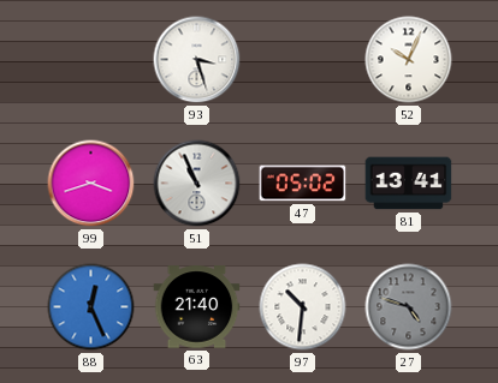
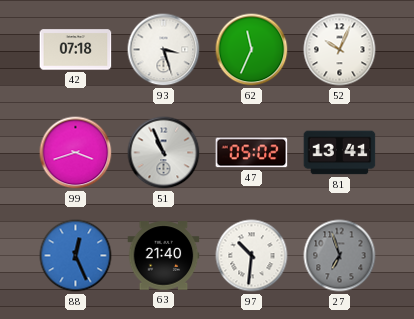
42: none -> 07:18 (76, 50)
62: none -> 11:34 (252, 50)
27: 4:48 -> 6:57 (340, 256)
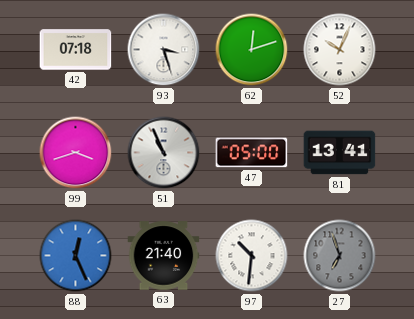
62: 11:34 -> 12:12 (252, 50)
47: 05:02 -> 05:00 (252, 153)
